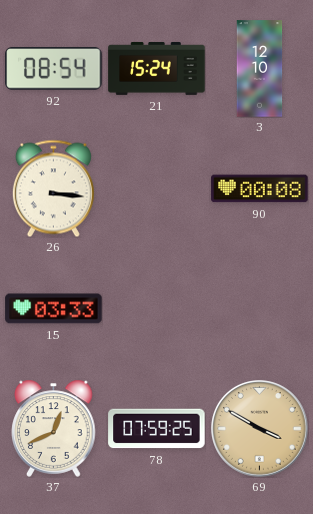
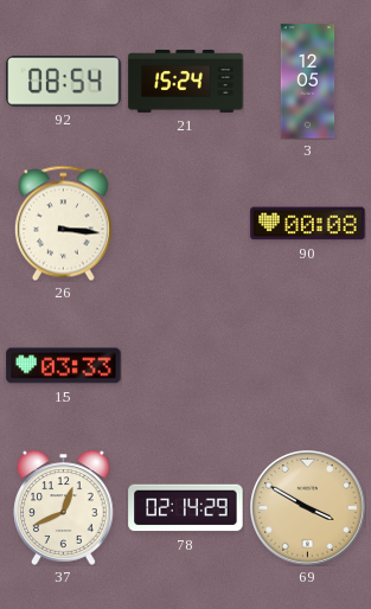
3: 12:10 -> 12:05 (308, 82)
78: 07:59 -> 02:14 (186, 508)
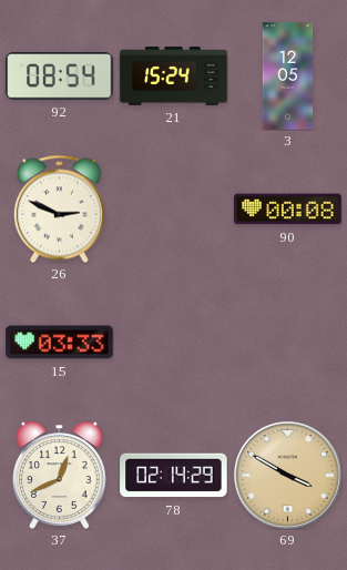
26: 3:16 -> 2:49 (59, 208)
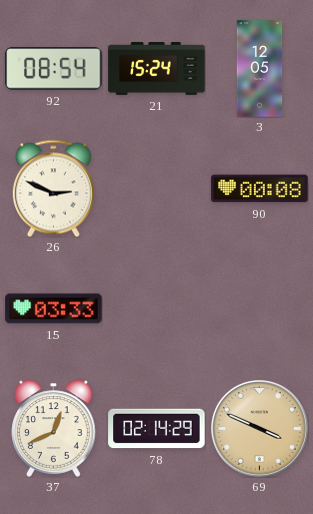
69: 3:50 -> 3:49 (260, 429)
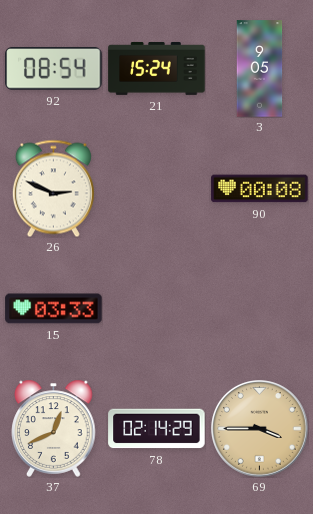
3: 12:05 -> 9:05 (260, 69)
69: 3:49 -> 3:45 (260, 429)
